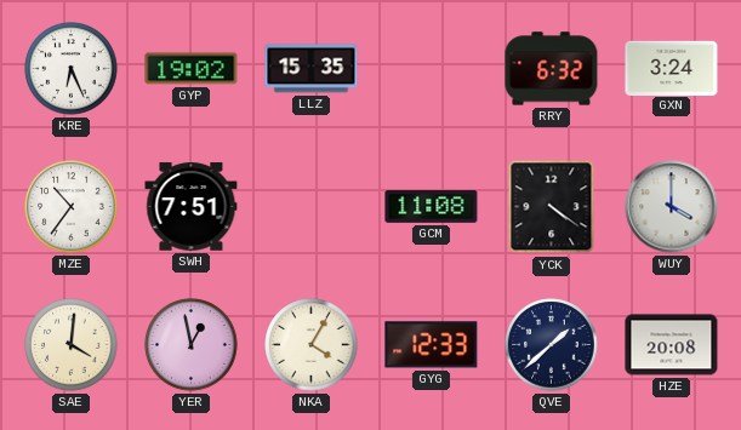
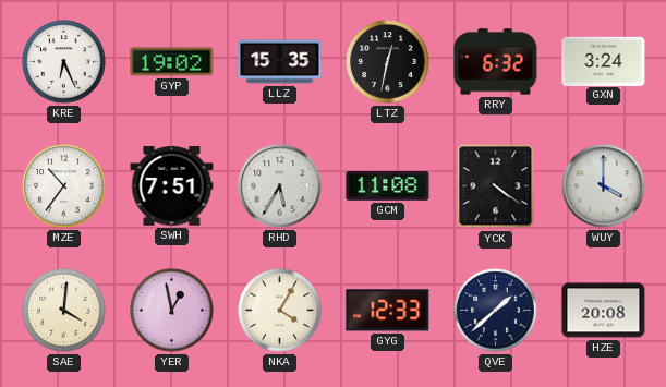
LTZ: none -> 12:32 (388, 62)
RHD: none -> 5:35 (280, 186)
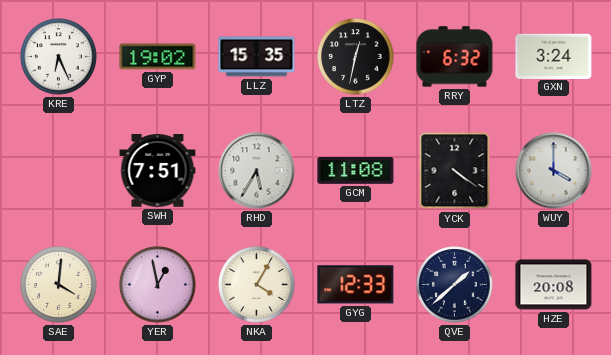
MZE: 10:36 -> none (64, 186)
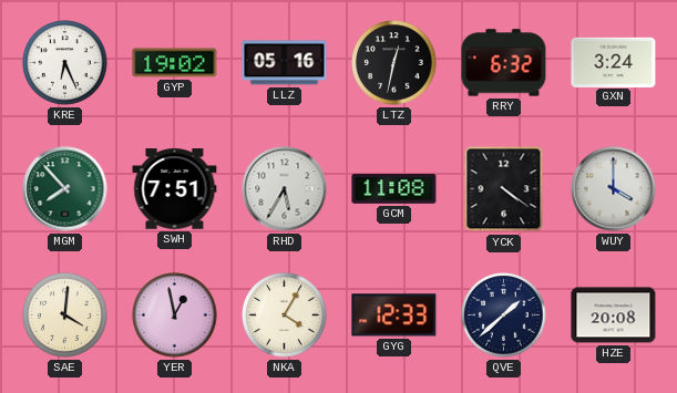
LLZ: 15:35 -> 05:16 (285, 63)
MGM: none -> 7:53 (65, 189)
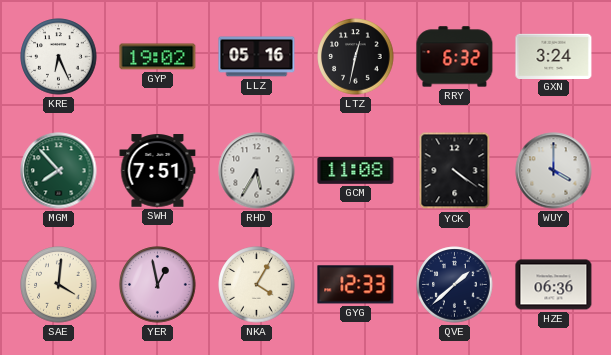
HZE: 20:08 -> 06:36 (554, 285)
